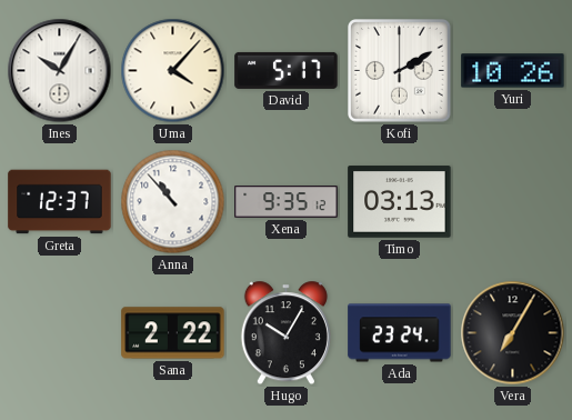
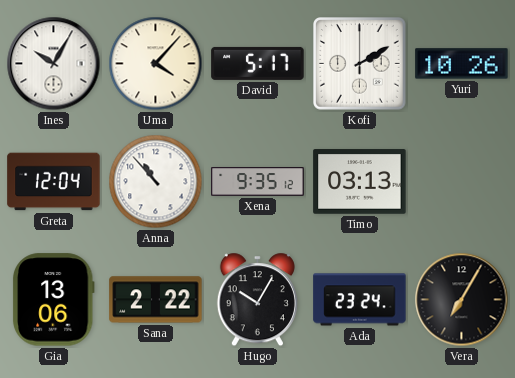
Greta: 12:37 -> 12:04 (54, 182)
Gia: none -> 13:06 (53, 300)
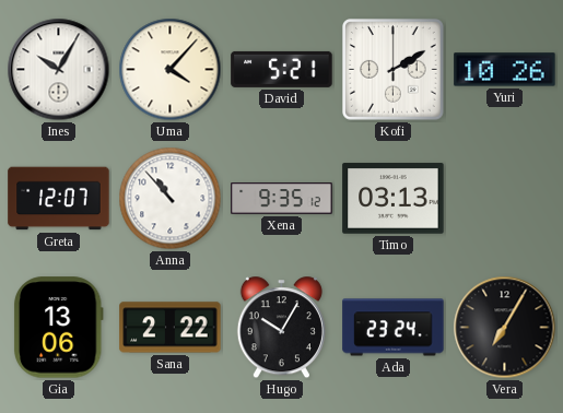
David: 5:17 -> 5:21 (282, 69)
Greta: 12:04 -> 12:07 (59, 199)
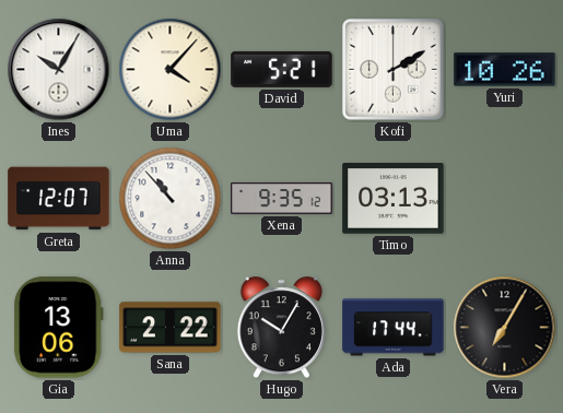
Ada: 23:24 -> 17:44 (394, 328)
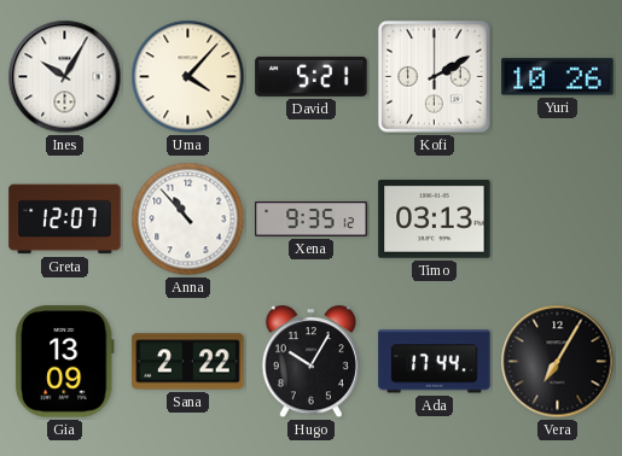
Gia: 13:06 -> 13:09 (64, 362)
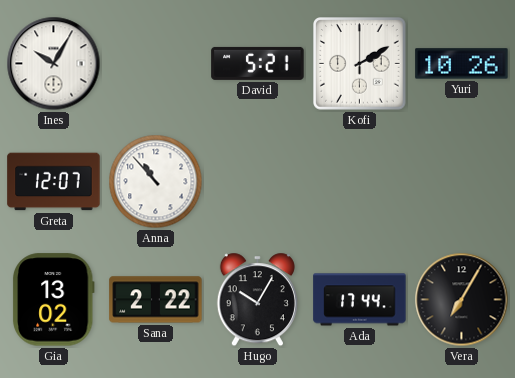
Uma: 4:07 -> none (188, 77)
Xena: 9:35 -> none (312, 220)
Timo: 03:13 -> none (435, 220)
Gia: 13:09 -> 13:02 (53, 300)
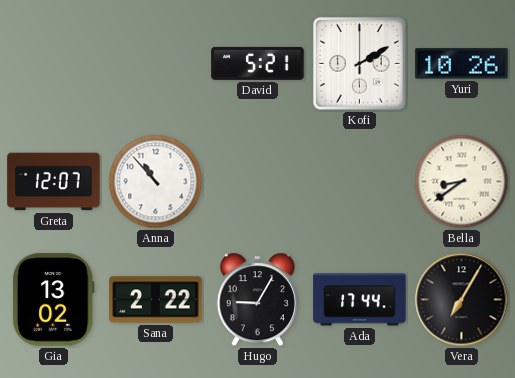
Ines: 10:05 -> none (54, 64)
Bella: none -> 8:39 (462, 182)
Hugo: 10:05 -> 9:05 (257, 300)
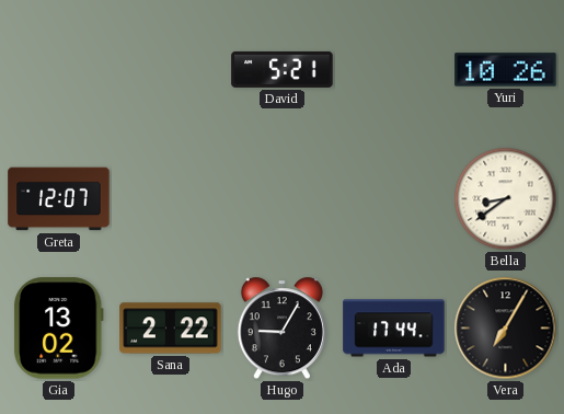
Kofi: 2:10 -> none (360, 64)
Anna: 10:53 -> none (156, 182)
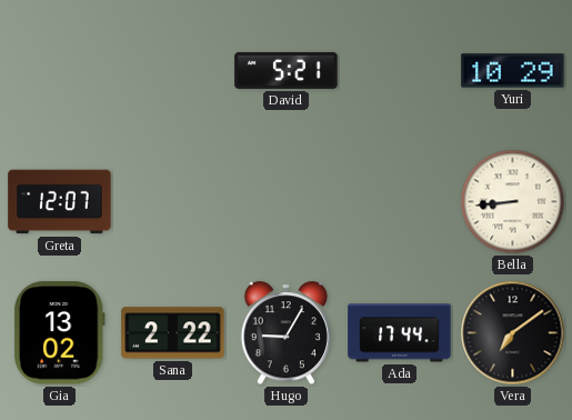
Yuri: 10:26 -> 10:29 (513, 71)
Bella: 8:39 -> 8:44 (513, 202)
Vera: 7:05 -> 7:09 (513, 333)
